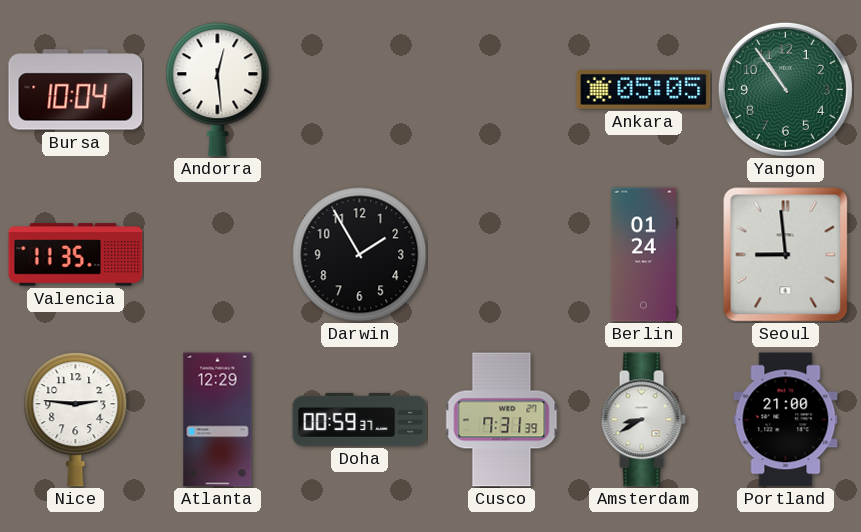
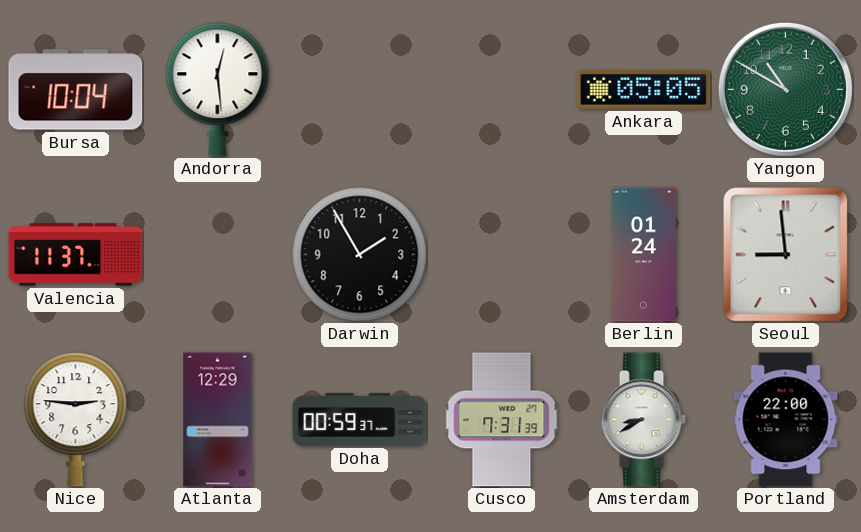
Yangon: 10:54 -> 10:50 (785, 89)
Valencia: 11:35 -> 11:37 (76, 255)
Portland: 21:00 -> 22:00 (786, 420)
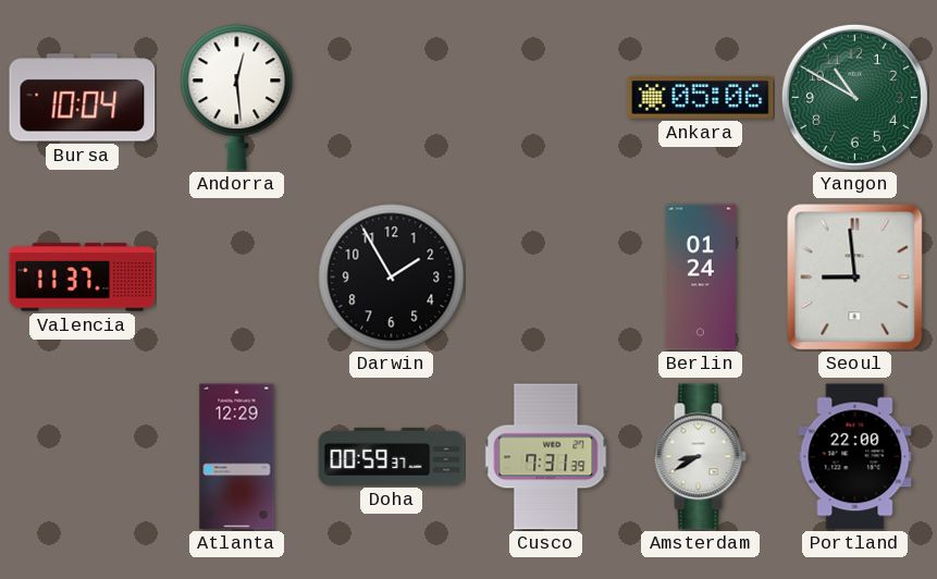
Ankara: 05:05 -> 05:06 (701, 98)
Nice: 2:46 -> none (76, 420)
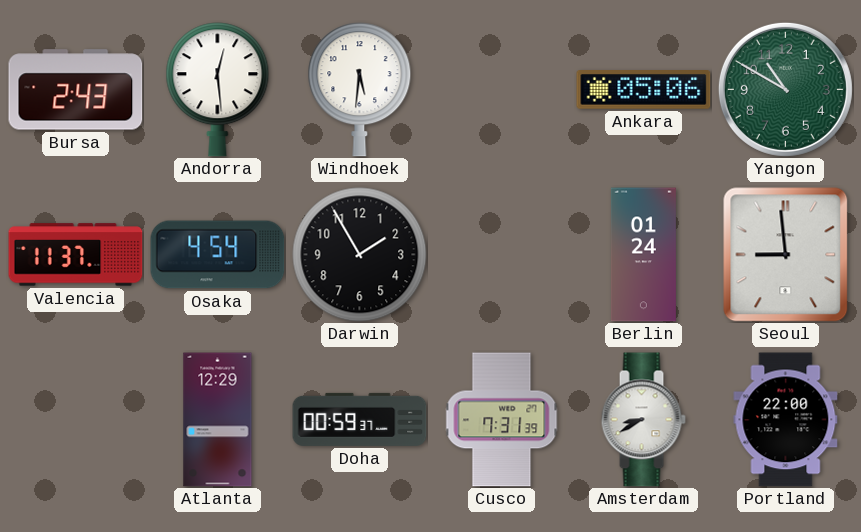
Bursa: 10:04 -> 2:43 (76, 90)
Windhoek: none -> 5:31 (360, 90)
Osaka: none -> 4:54 (218, 255)
